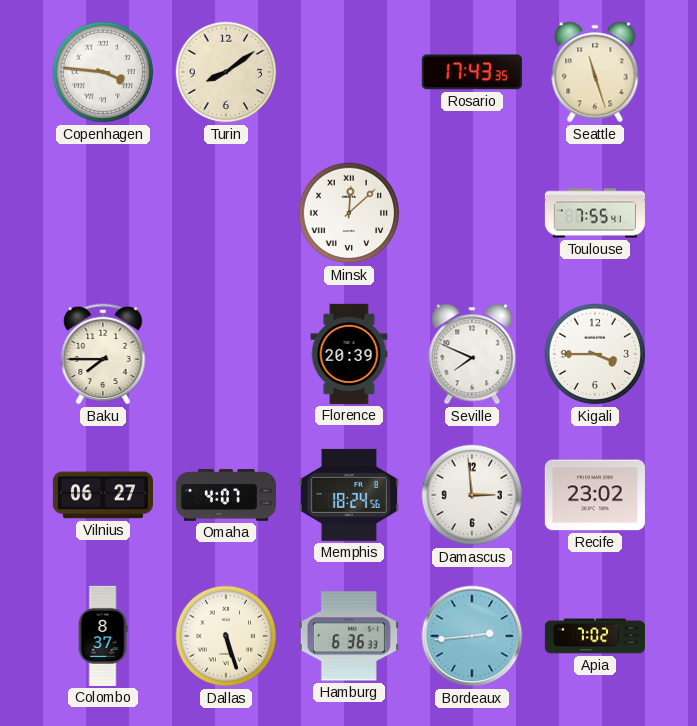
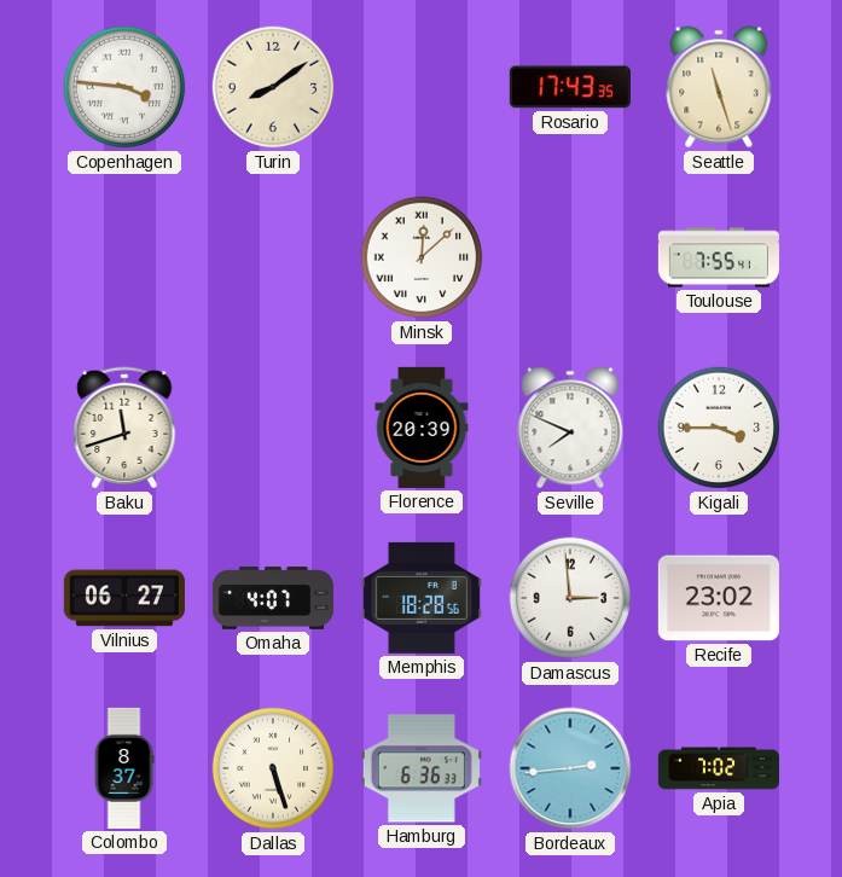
Baku: 7:45 -> 11:42 (124, 428)
Memphis: 18:24 -> 18:28 (422, 598)
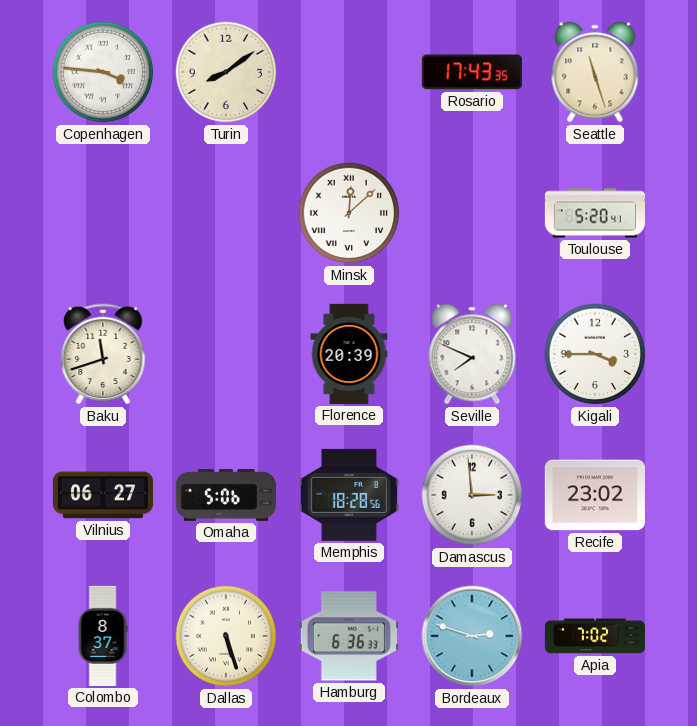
Toulouse: 7:55 -> 5:20 (595, 213)
Omaha: 4:07 -> 5:06 (226, 495)
Bordeaux: 2:44 -> 2:48 (472, 636)
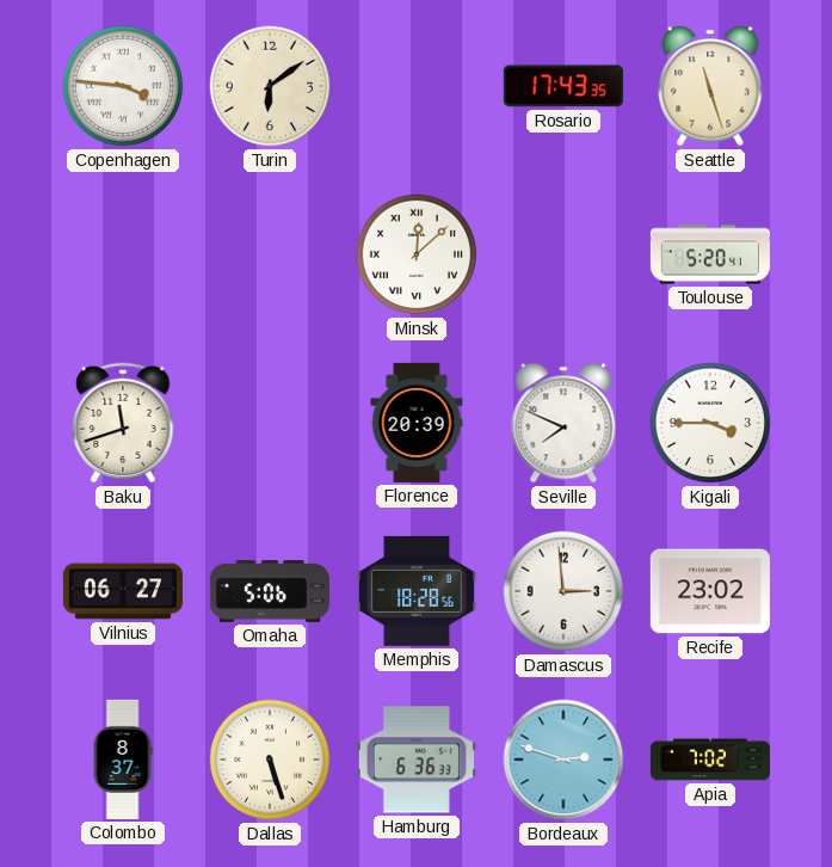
Turin: 8:09 -> 6:09 (270, 86)
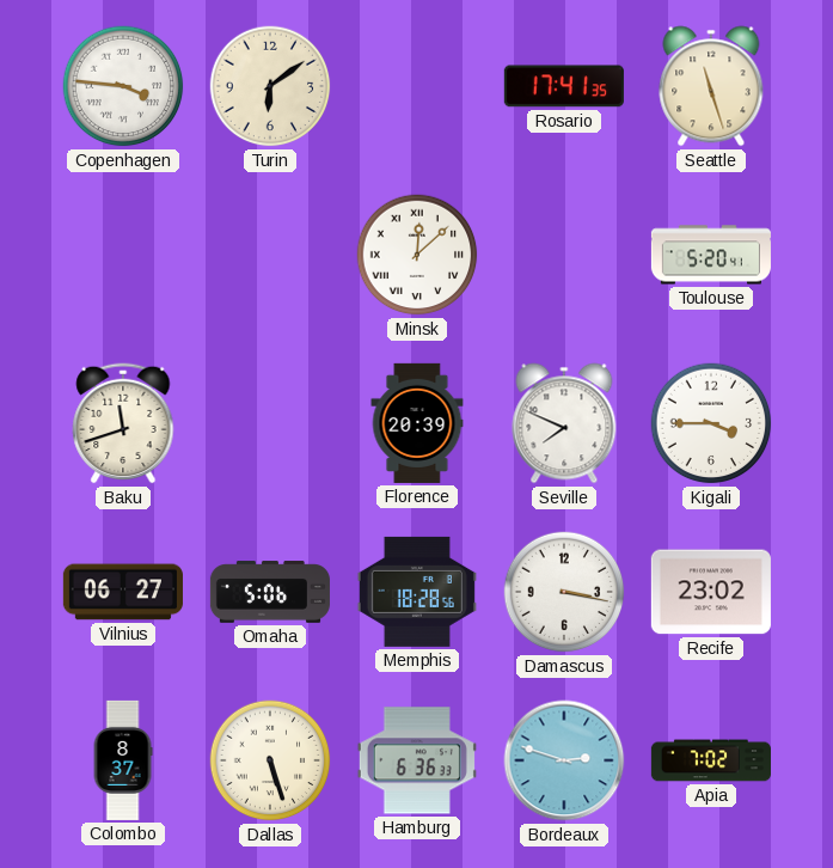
Rosario: 17:43 -> 17:41 (564, 86)
Damascus: 2:59 -> 3:17 (564, 592)
